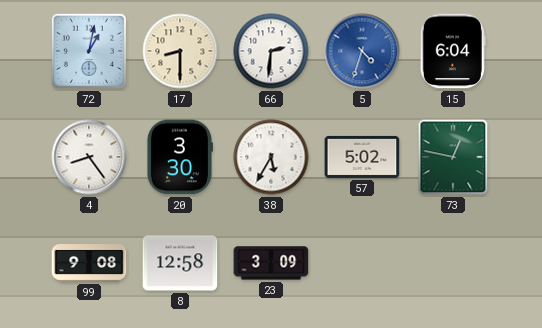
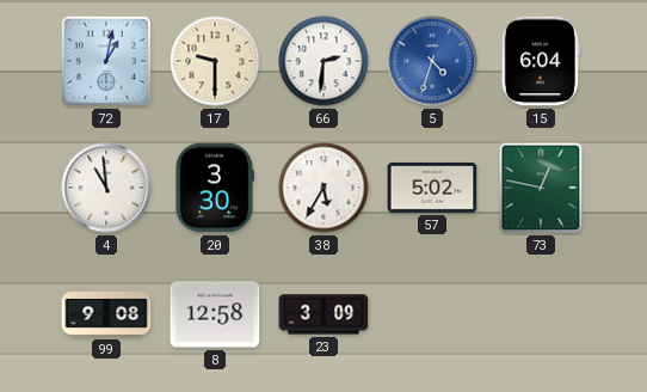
17: 8:30 -> 9:30 (215, 61)
4: 8:24 -> 10:59 (106, 188)
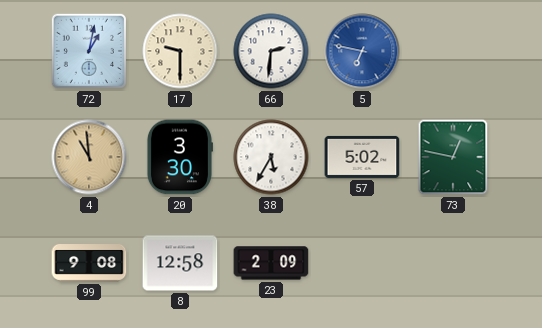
5: 4:33 -> 6:47 (362, 51)
15: 6:04 -> none (541, 61)
4 dial: white -> champagne (89, 157)
23: 3:09 -> 2:09 (271, 263)
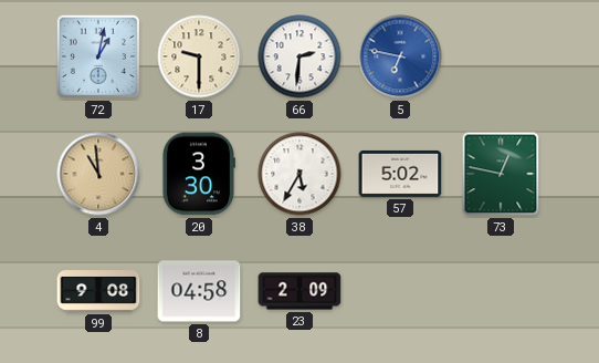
8: 12:58 -> 04:58 (199, 291)
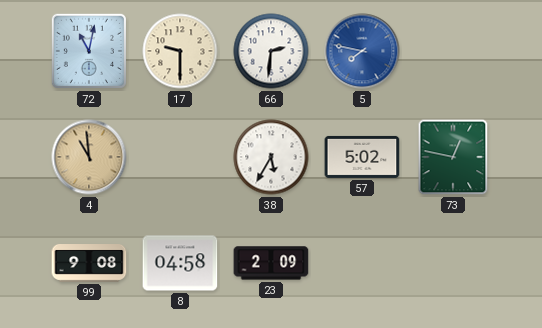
72: 1:02 -> 11:02 (89, 51)
5: 6:47 -> 7:47 (362, 51)
20: 3:30 -> none (198, 174)
